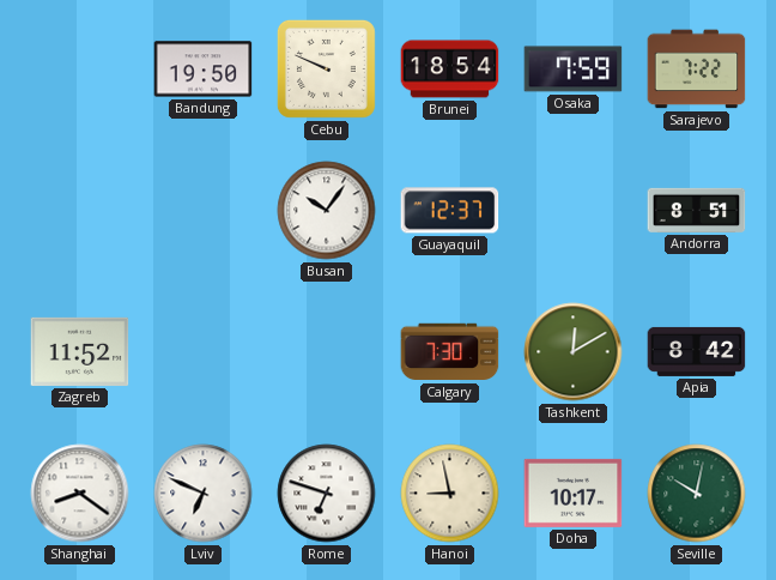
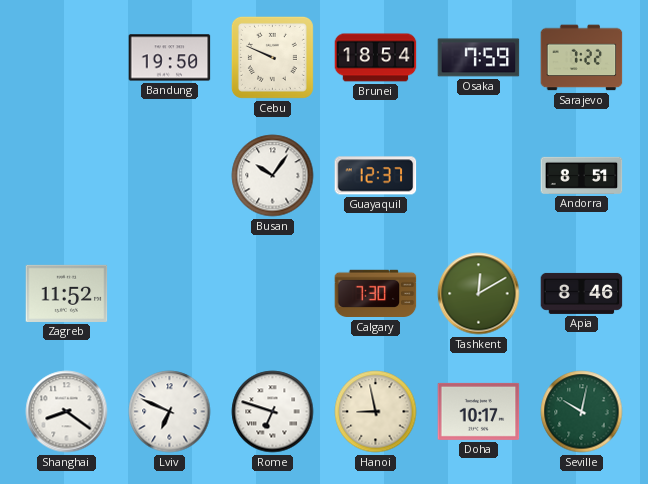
Apia: 8:42 -> 8:46 (582, 293)
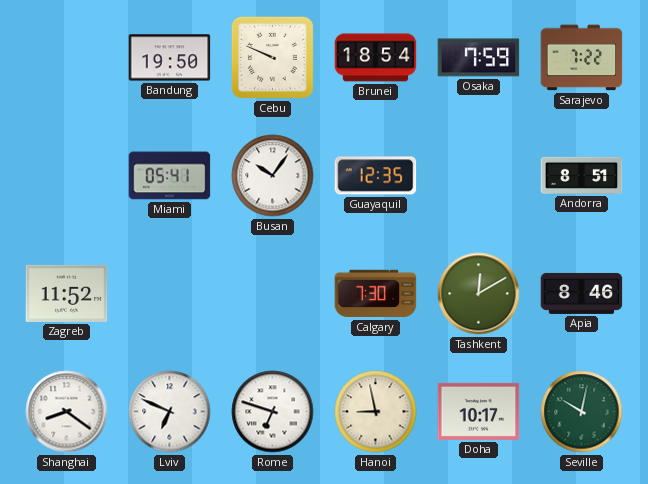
Miami: none -> 05:41 (170, 176)
Guayaquil: 12:37 -> 12:35 (376, 176)
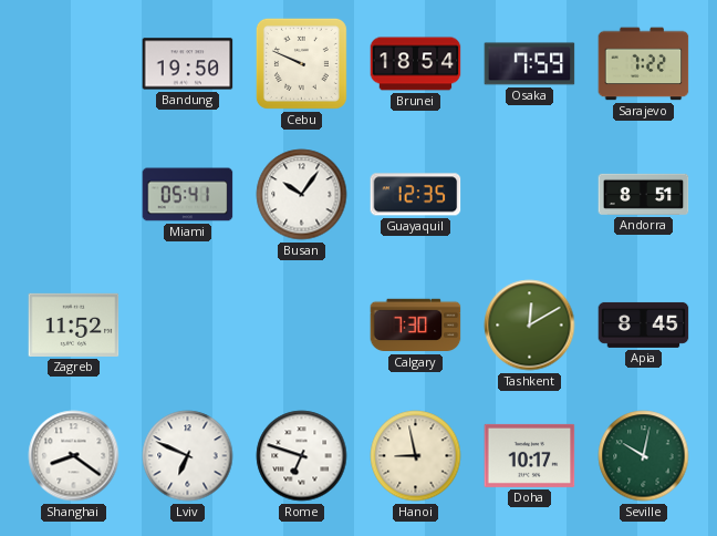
Apia: 8:46 -> 8:45 (644, 324)
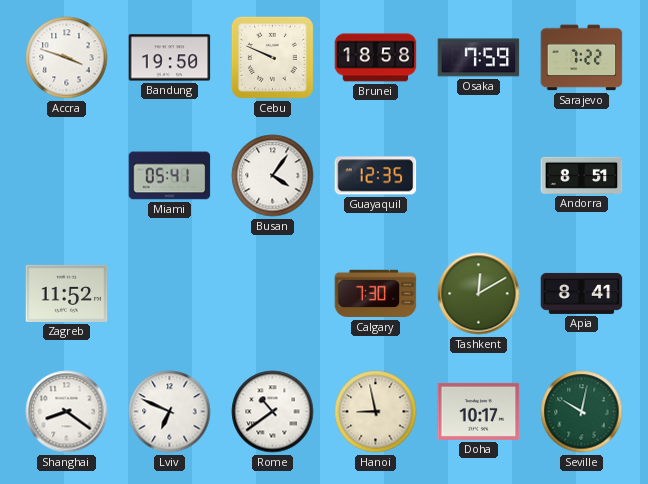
Accra: none -> 3:48 (67, 58)
Brunei: 18:54 -> 18:58 (376, 58)
Busan: 10:06 -> 4:06 (273, 176)
Apia: 8:45 -> 8:41 (582, 293)
Rome: 6:48 -> 10:39 (273, 412)
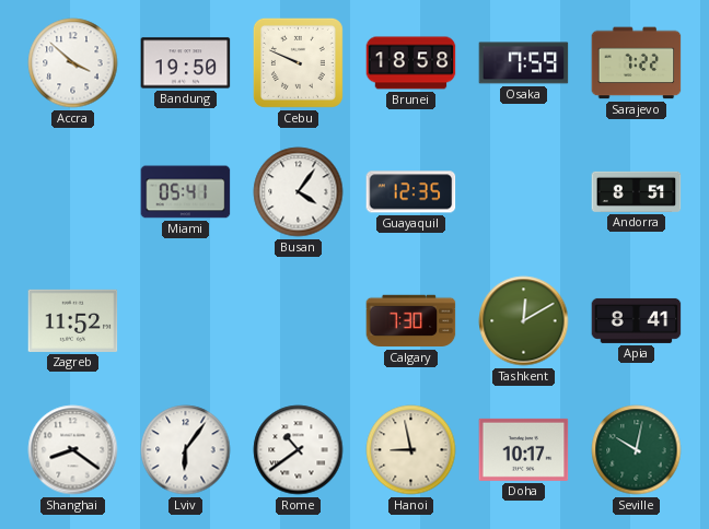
Accra: 3:48 -> 3:52 (73, 63)
Lviv: 6:49 -> 6:06 (186, 450)
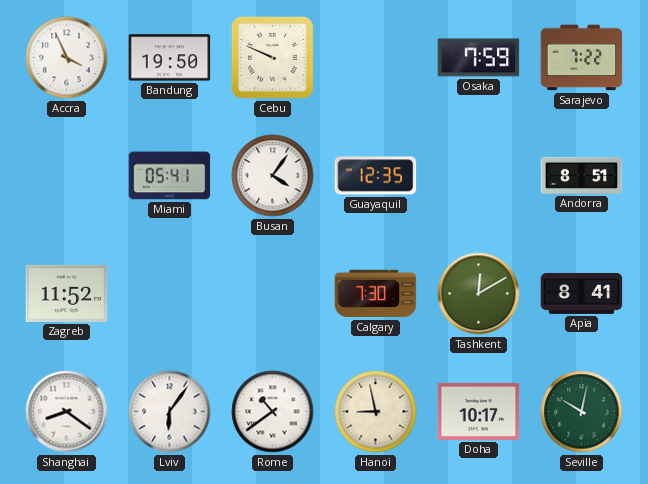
Accra: 3:52 -> 3:56 (67, 58)
Brunei: 18:58 -> none (411, 63)
